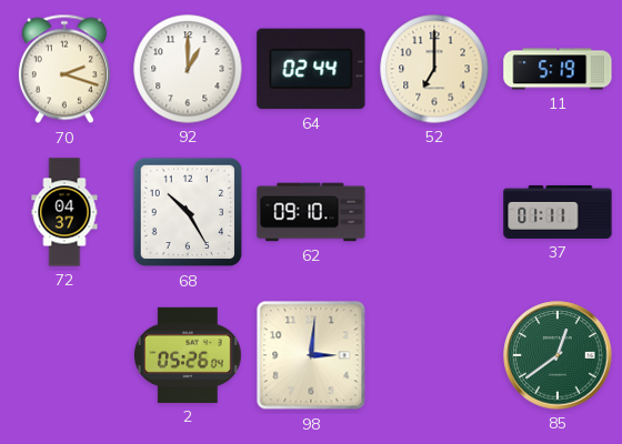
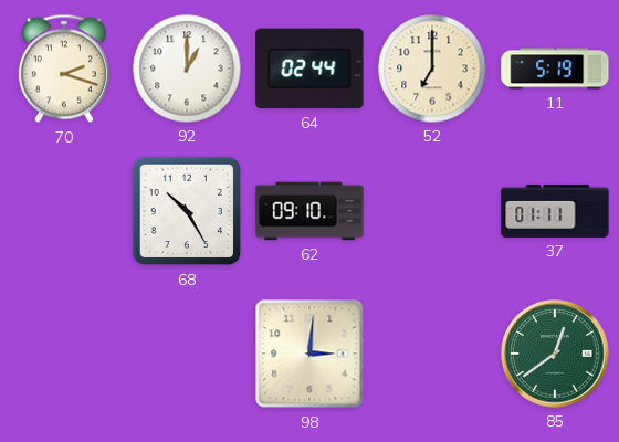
72: 04:37 -> none (64, 212)
2: 05:26 -> none (189, 355)
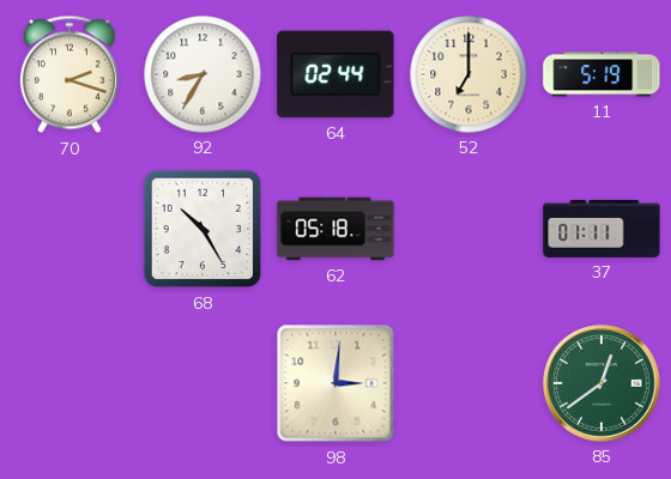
92: 1:00 -> 8:35 (202, 74)
62: 09:10 -> 05:18 (335, 229)
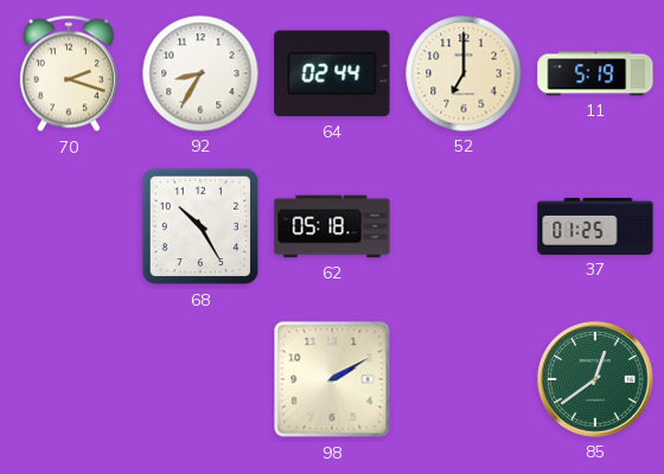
37: 01:11 -> 01:25 (595, 226)
98: 3:01 -> 2:10 (332, 379)
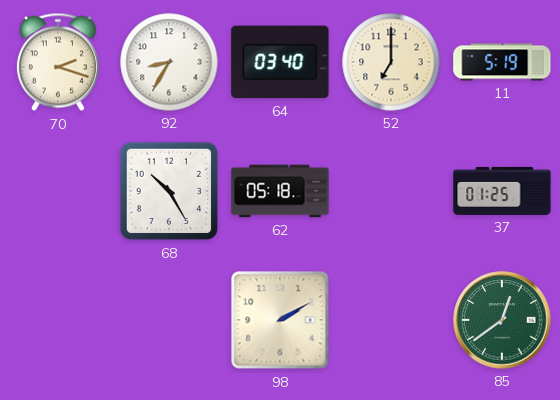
64: 02:44 -> 03:40 (280, 62)
